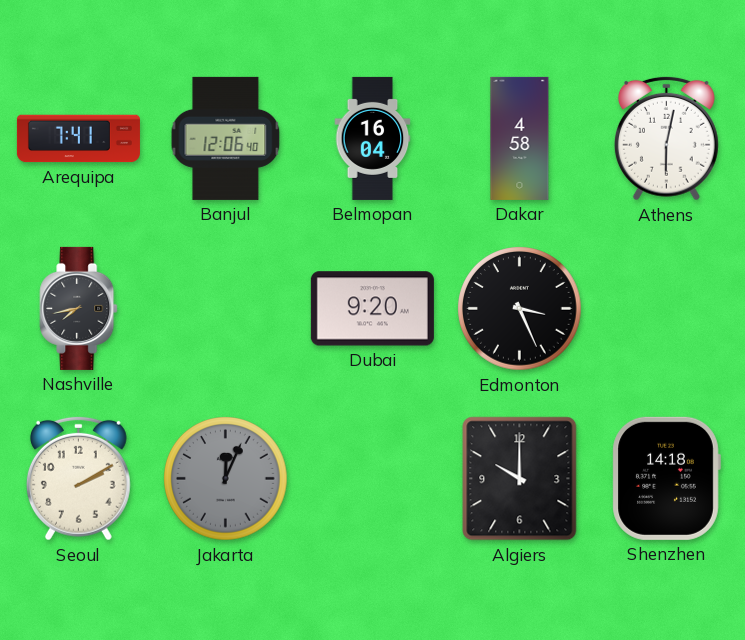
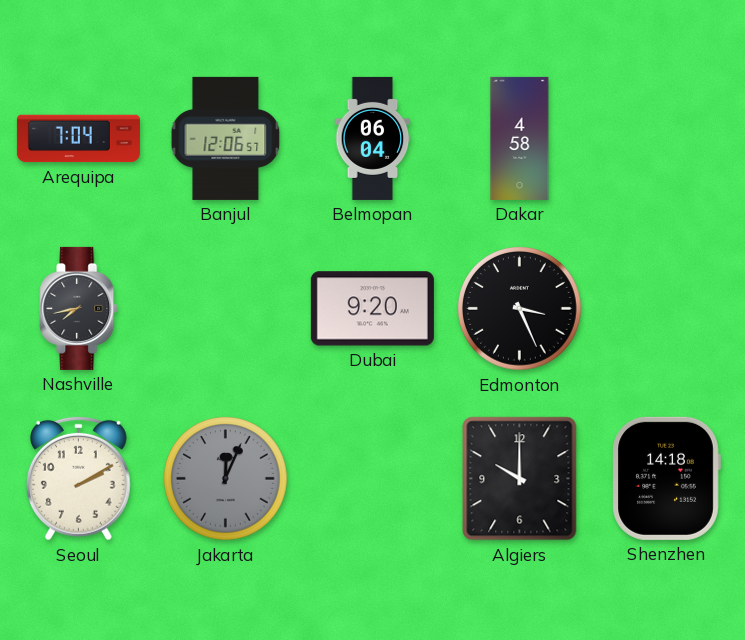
Arequipa: 7:41 -> 7:04 (78, 139)
Banjul: 12:06:40 -> 12:06:57 (226, 138)
Belmopan: 16:04 -> 06:04 (373, 138)
Athens: 6:02 -> none (666, 138)
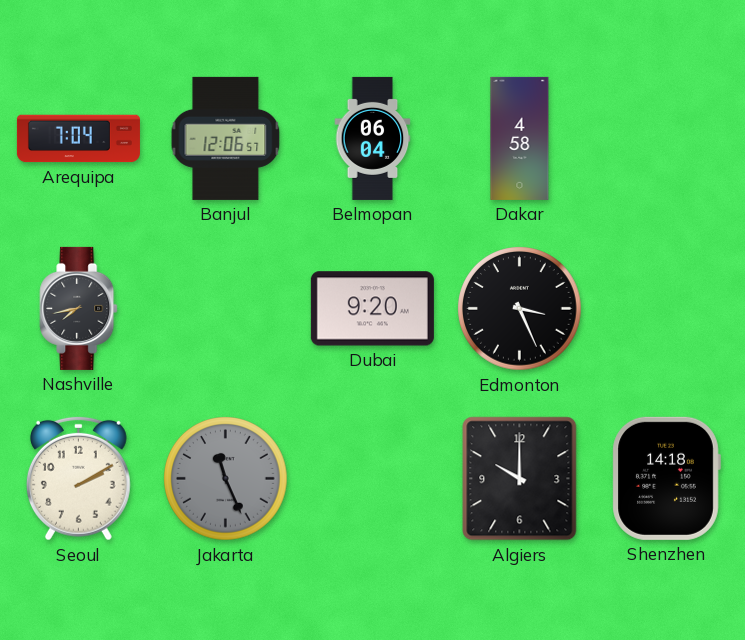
Jakarta: 12:04 -> 11:26 (226, 479)
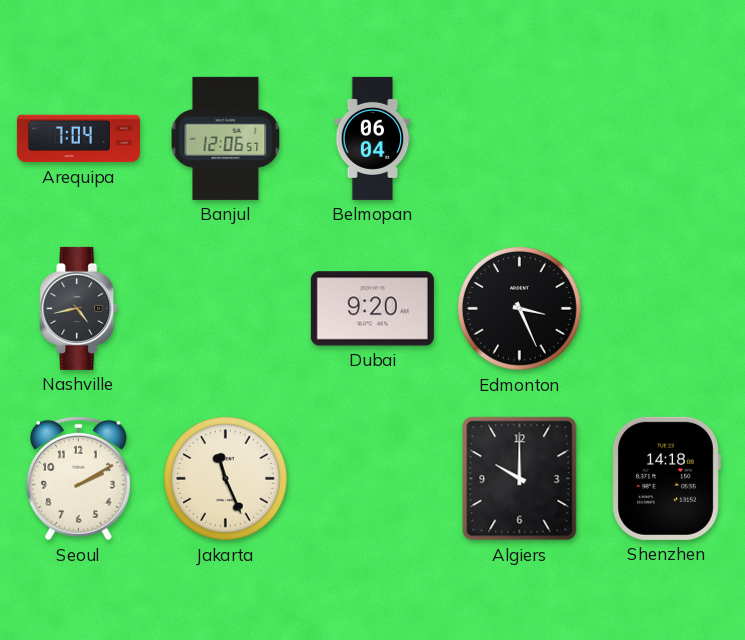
Dakar: 4:58 -> none (520, 138)
Nashville: 7:43 -> 4:43 (79, 308)
Jakarta dial: grey -> cream (226, 479)
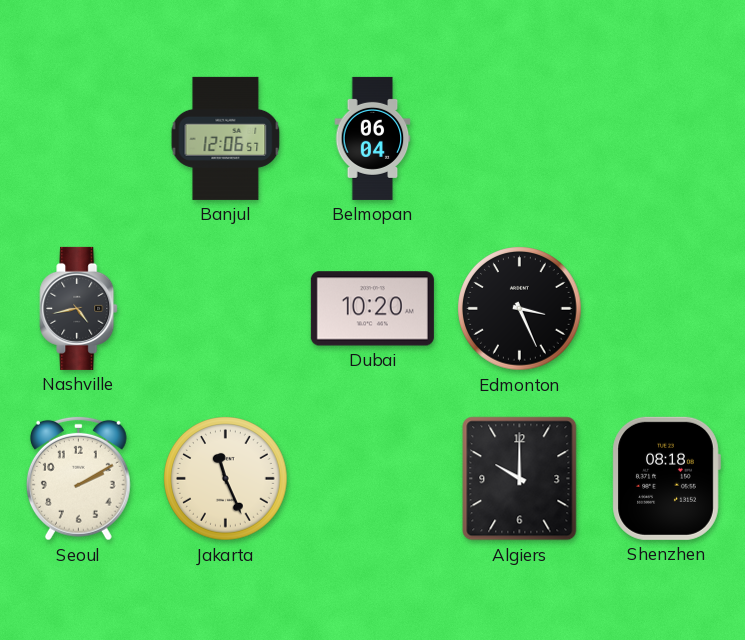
Arequipa: 7:04 -> none (78, 139)
Dubai: 9:20 -> 10:20 (372, 309)
Shenzhen: 14:18 -> 08:18 (666, 478)
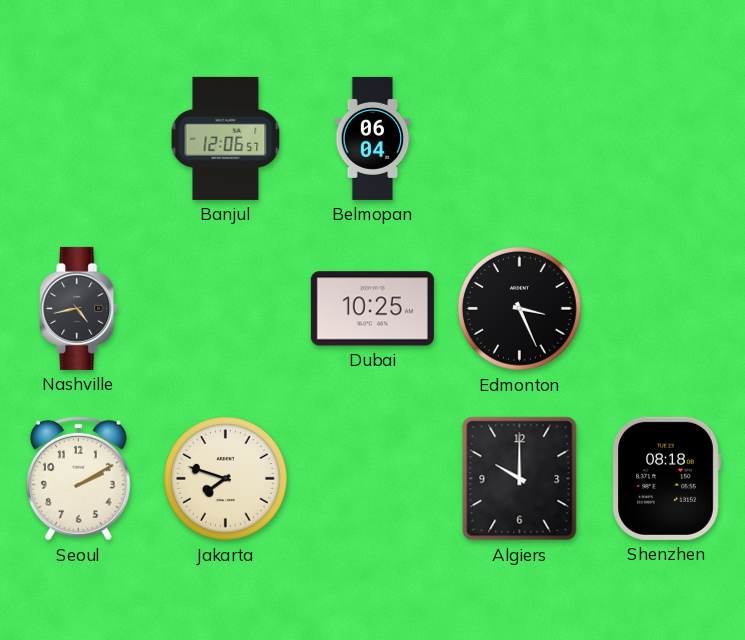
Dubai: 10:20 -> 10:25 (372, 309)
Jakarta: 11:26 -> 7:48 (226, 479)
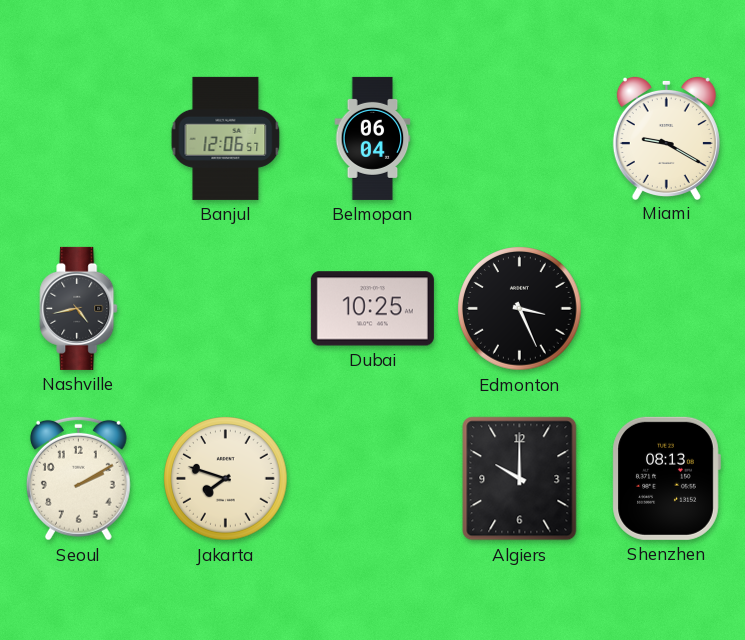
Miami: none -> 9:20 (666, 137)
Shenzhen: 08:18 -> 08:13 (666, 478)
